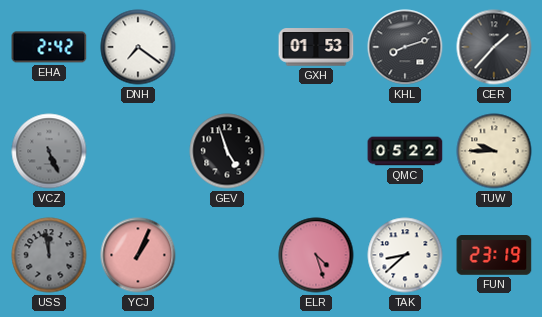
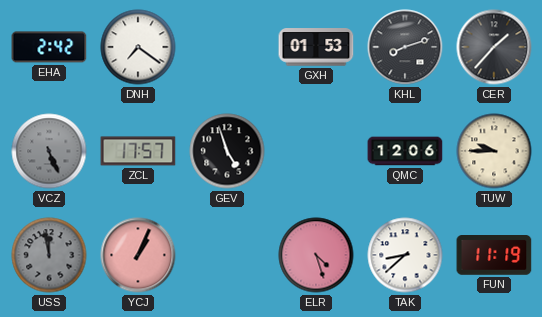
ZCL: none -> 17:57 (138, 151)
QMC: 05:22 -> 12:06 (405, 151)
FUN: 23:19 -> 11:19 (494, 256)
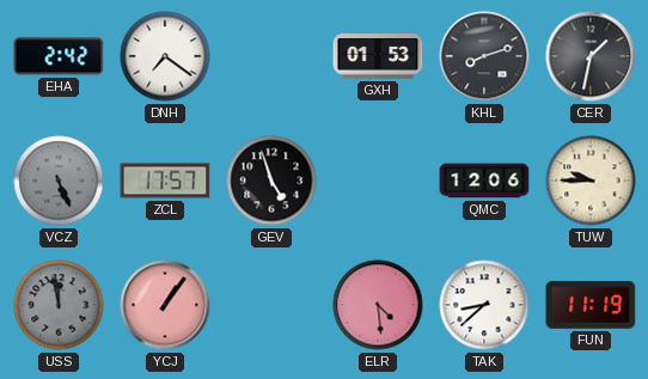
CER: 1:37 -> 1:32 (591, 56)
YCJ: 1:04 -> 1:06 (165, 305)
ELR: 4:27 -> 4:29 (378, 305)
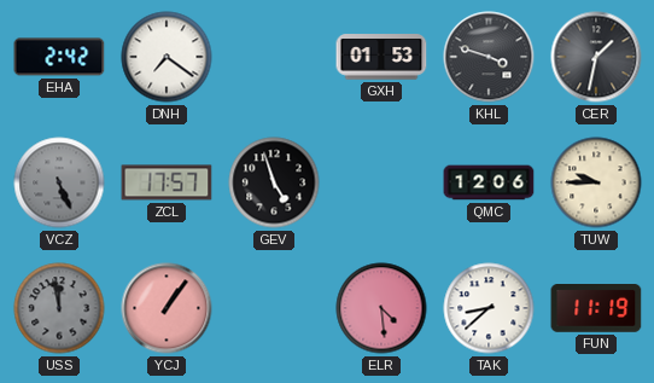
KHL: 8:12 -> 3:48 (489, 57)
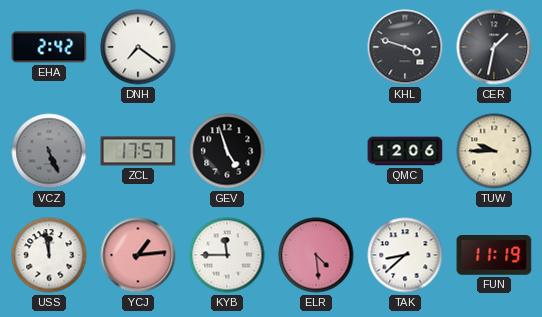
GXH: 01:53 -> none (381, 57)
USS dial: grey -> white (49, 255)
YCJ: 1:06 -> 1:14 (138, 255)
KYB: none -> 11:45 (227, 255)
